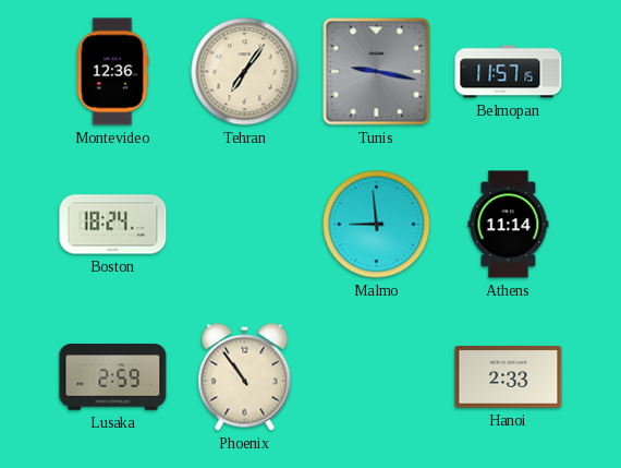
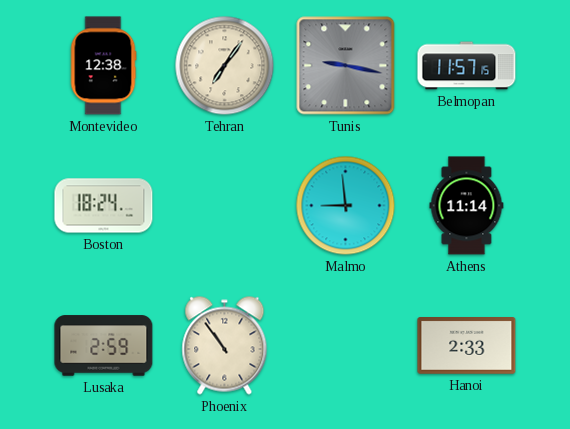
Montevideo: 12:36 -> 12:38 (103, 66)
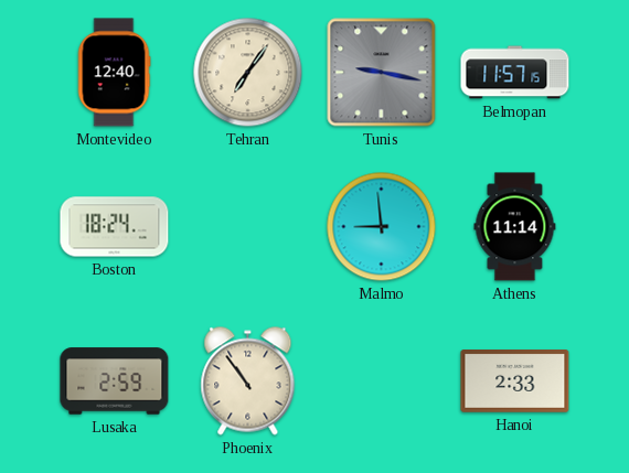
Montevideo: 12:38 -> 12:40 (114, 73)
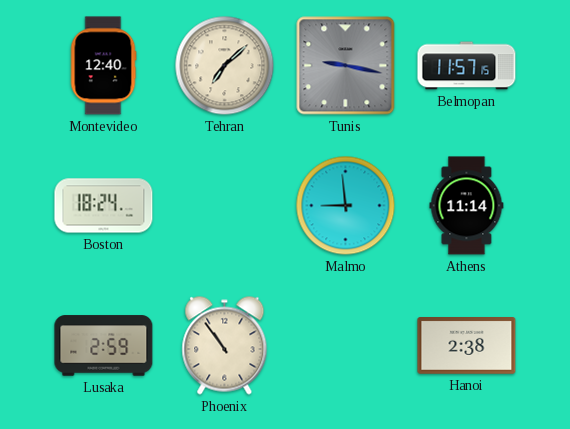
Tehran: 7:06 -> 7:08 (225, 66)
Hanoi: 2:33 -> 2:38 (467, 346)
